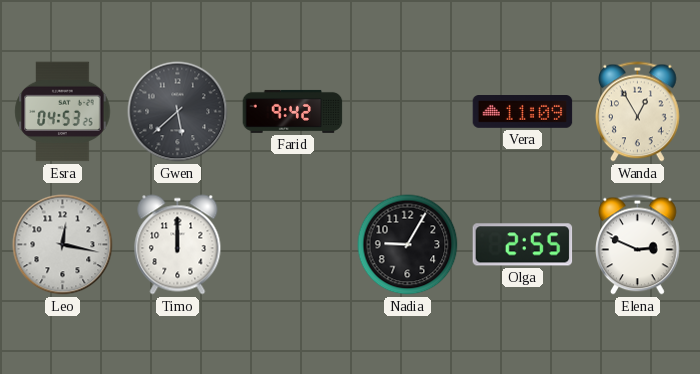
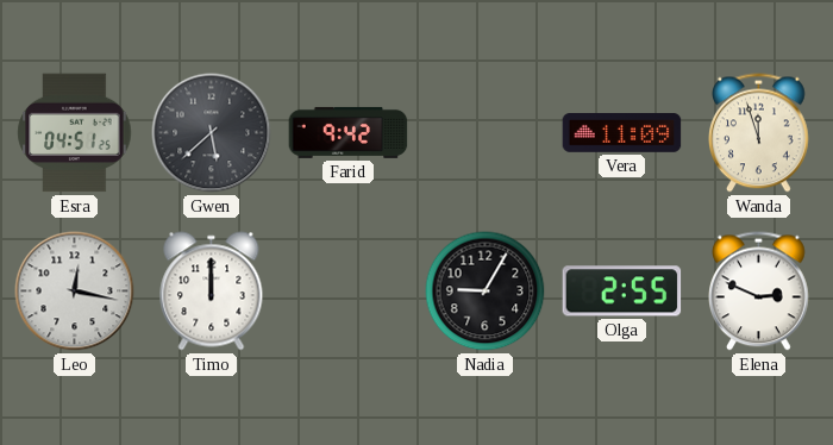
Esra: 04:53 -> 04:51 (75, 133)
Wanda: 12:55 -> 11:57 (759, 133)
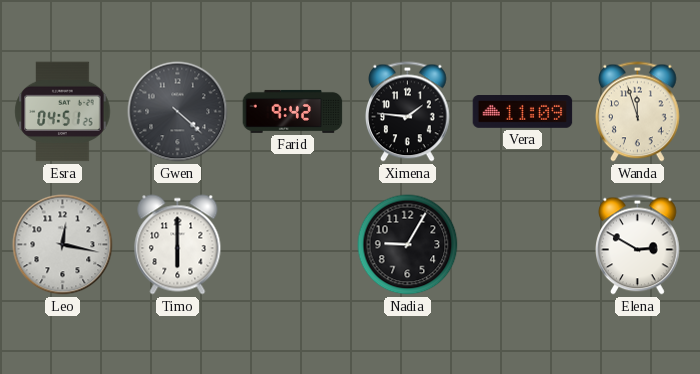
Gwen: 5:38 -> 4:22 (178, 112)
Ximena: none -> 1:46 (408, 112)
Timo: 12:00 -> 6:00 (178, 245)
Olga: 2:55 -> none (622, 292)
Elena: 2:49 -> 2:50 (638, 245)
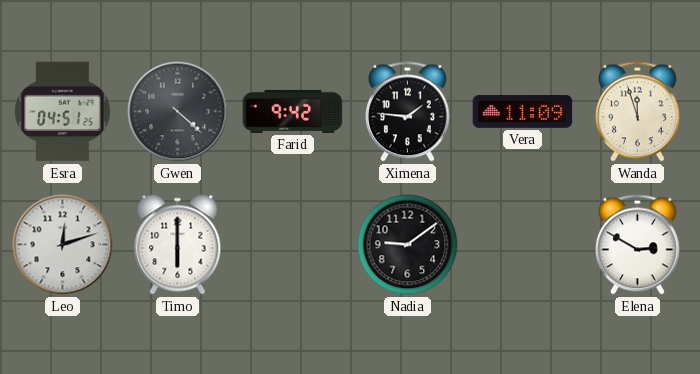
Leo: 12:17 -> 12:12 (63, 245)
Nadia: 9:05 -> 9:09 (408, 245)
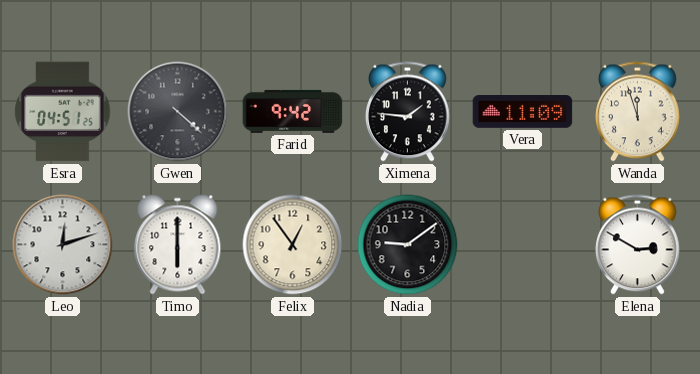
Felix: none -> 12:54 (293, 245)
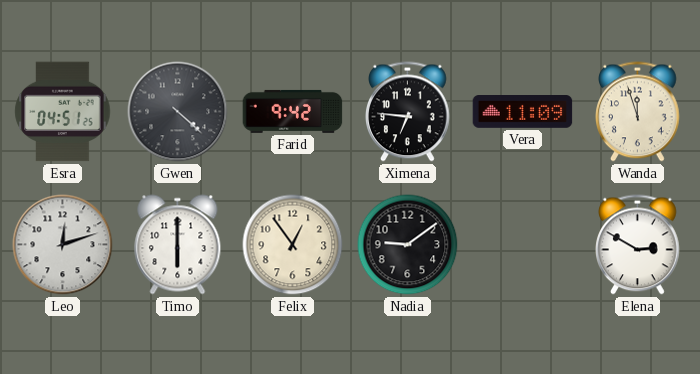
Ximena: 1:46 -> 6:46 (408, 112)
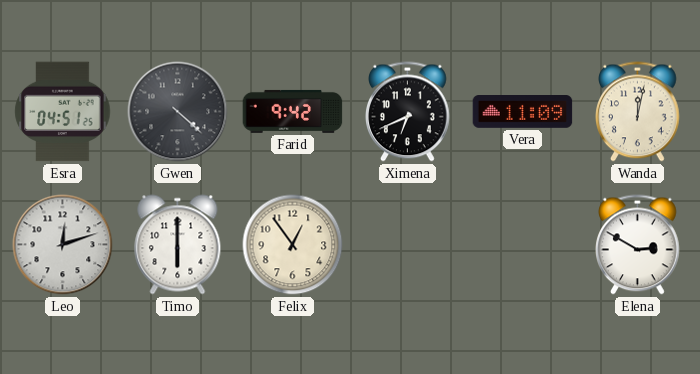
Ximena: 6:46 -> 6:41 (408, 112)
Wanda: 11:57 -> 12:02 (638, 112)
Nadia: 9:09 -> none (408, 245)
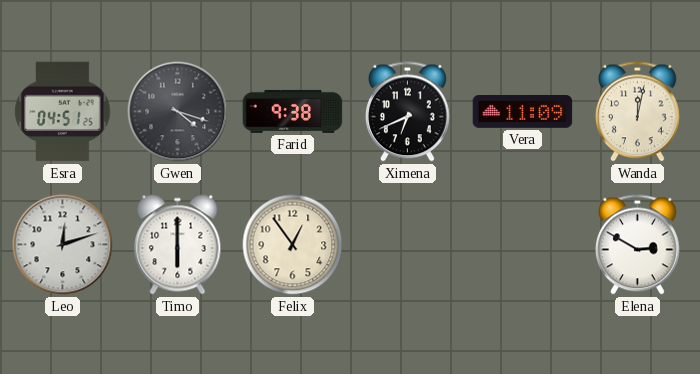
Gwen: 4:22 -> 4:18 (178, 112)
Farid: 9:42 -> 9:38 (293, 111)
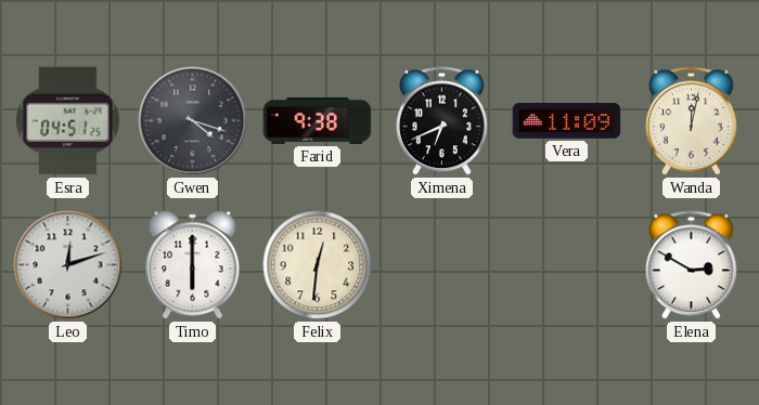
Felix: 12:54 -> 12:31 (318, 265)
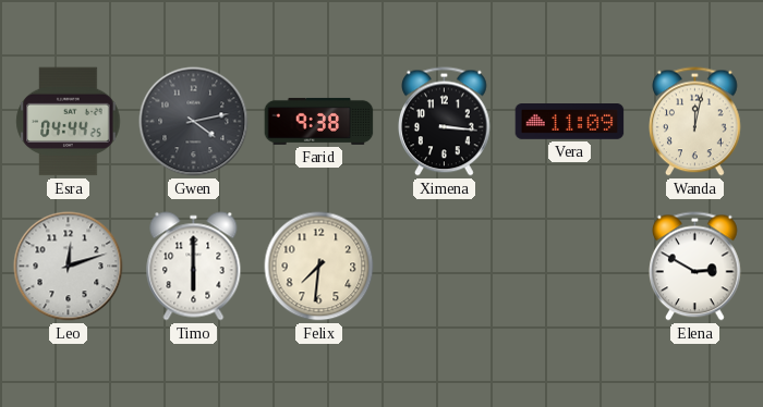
Esra: 04:51 -> 04:44 (69, 122)
Gwen: 4:18 -> 4:13 (194, 122)
Ximena: 6:41 -> 3:16 (445, 122)
Felix: 12:31 -> 7:31 (319, 267)
